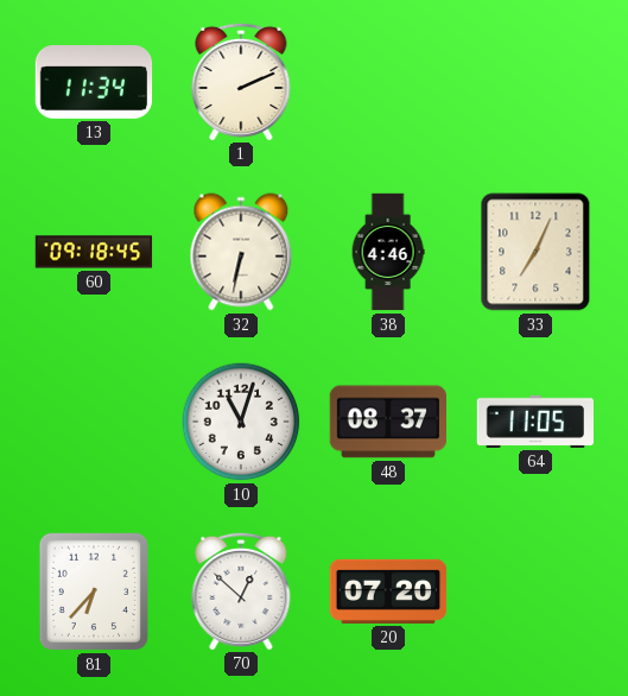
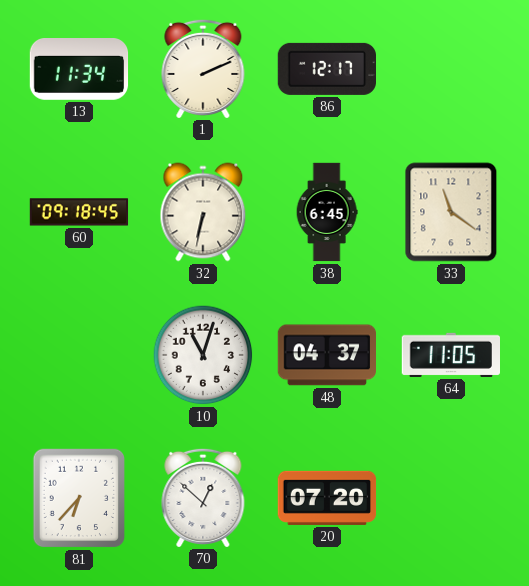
86: none -> 12:17 (326, 69)
38: 4:46 -> 6:45 (327, 212)
33: 7:04 -> 11:21 (451, 212)
48: 08:37 -> 04:37 (327, 355)
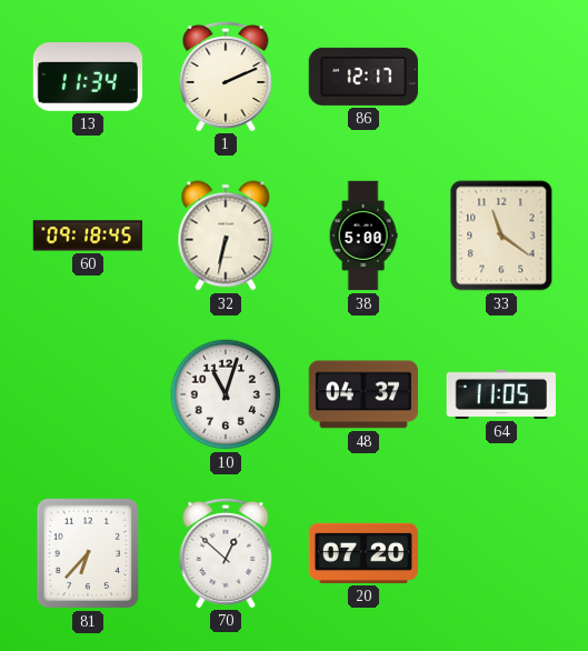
38: 6:45 -> 5:00 (363, 236)
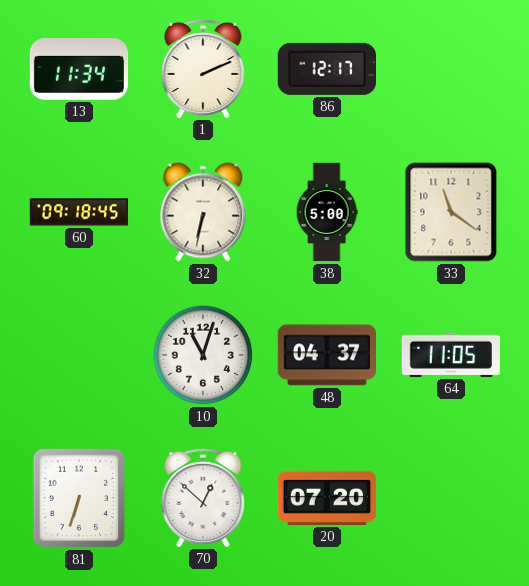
81: 6:37 -> 6:33 (79, 498)
